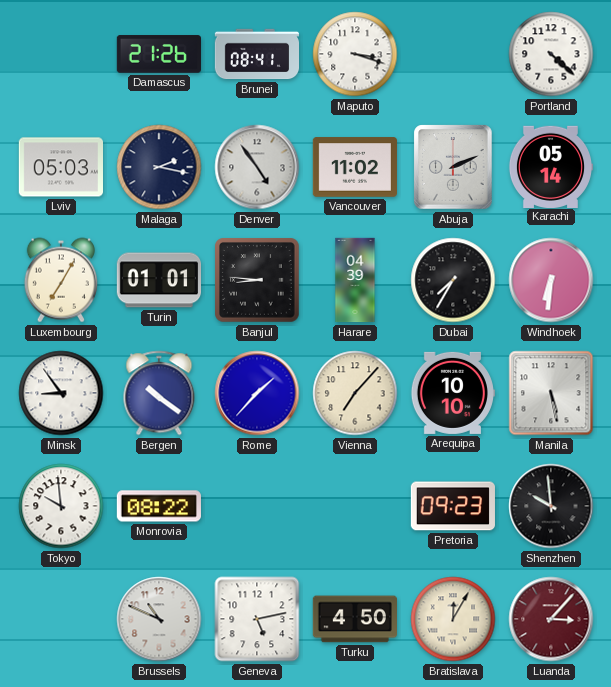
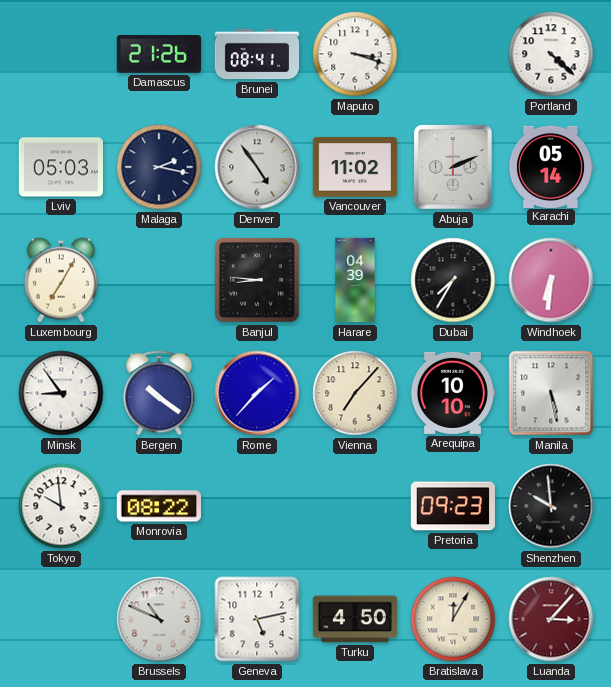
Turin: 01:01 -> none (158, 280)
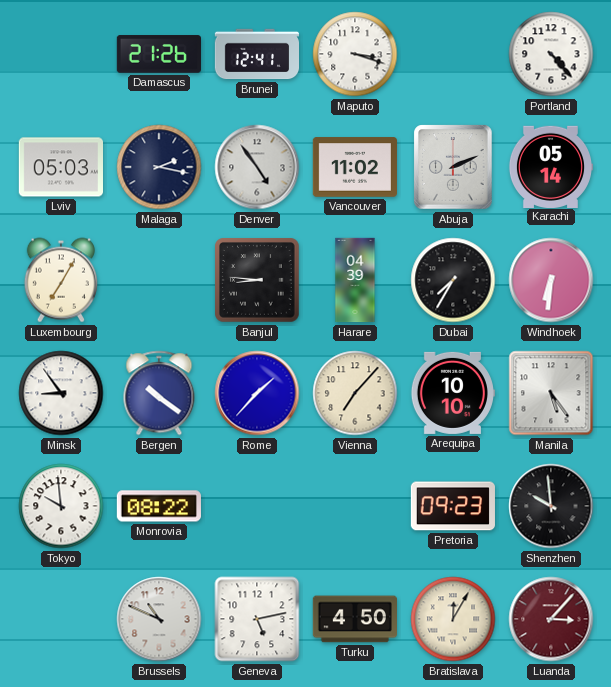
Brunei: 08:41 -> 12:41 (257, 54)
Portland: 4:22 -> 4:23 (551, 54)
Manila: 5:28 -> 5:24 (551, 393)
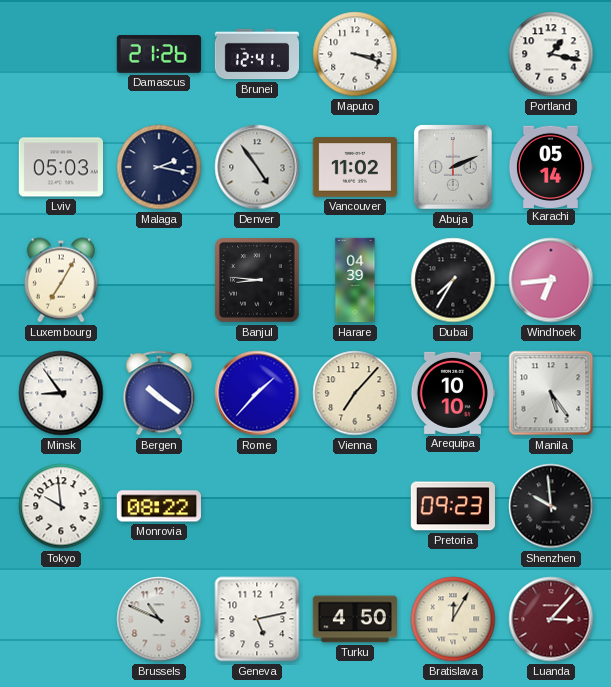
Portland: 4:23 -> 1:17 (551, 54)
Windhoek: 6:31 -> 6:44 (551, 280)
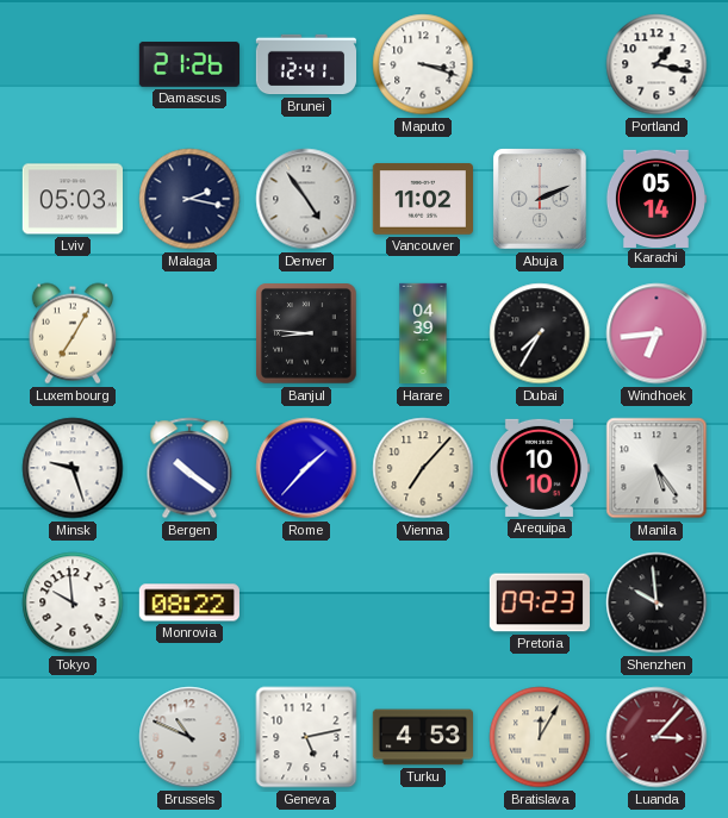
Minsk: 8:54 -> 9:27 (73, 468)
Turku: 4:50 -> 4:53 (422, 737)
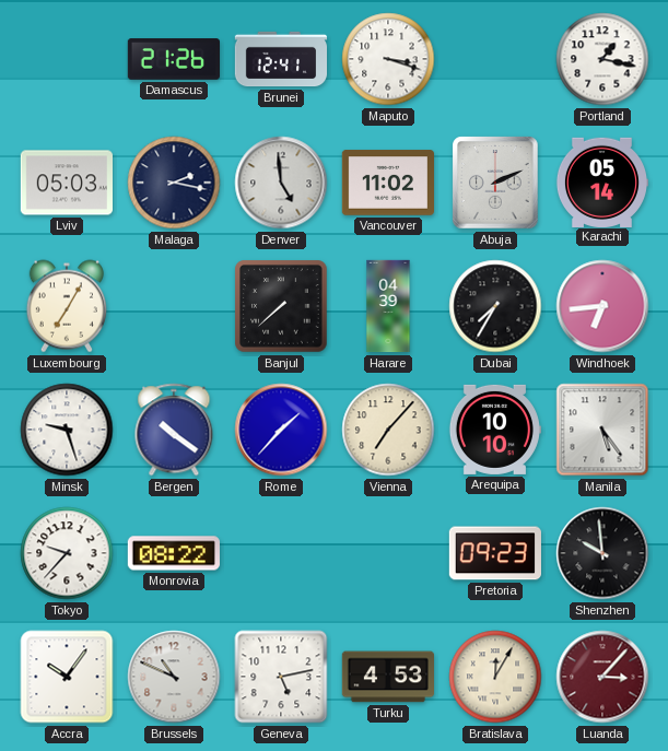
Denver: 4:54 -> 4:59 (281, 183)
Banjul: 8:46 -> 7:38 (281, 306)
Tokyo: 9:59 -> 9:37 (67, 553)
Accra: none -> 10:06 (67, 677)
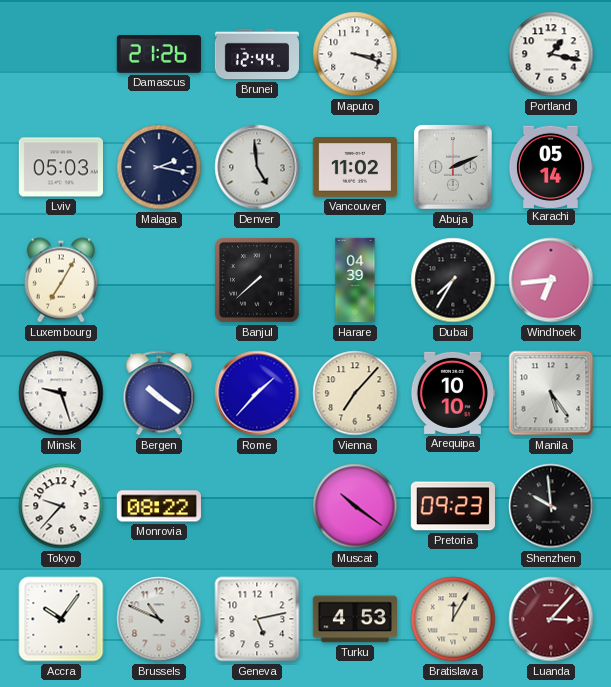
Brunei: 12:41 -> 12:44 (257, 54)
Muscat: none -> 10:21 (355, 506)
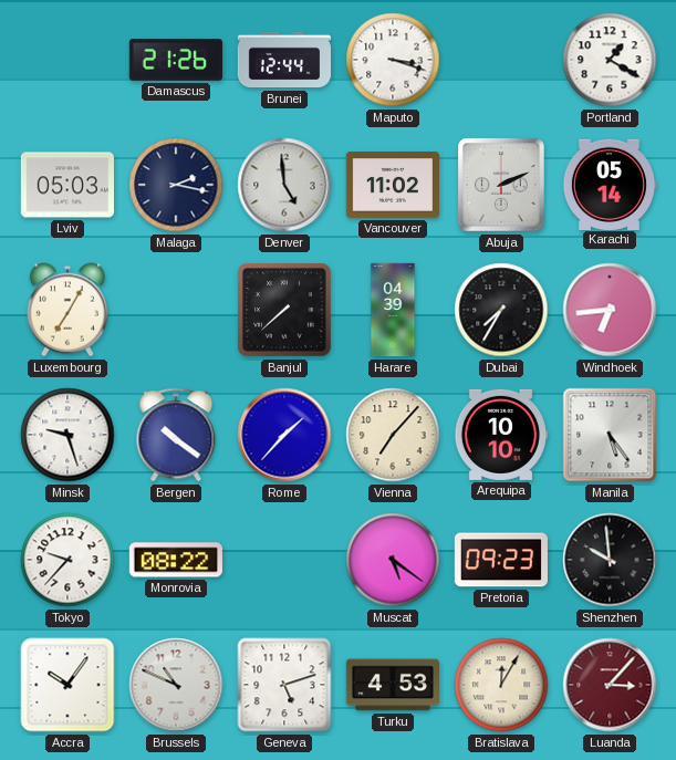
Portland: 1:17 -> 1:20 (610, 60)
Muscat: 10:21 -> 5:21 (393, 560)
Geneva: 5:13 -> 5:12 (284, 685)
